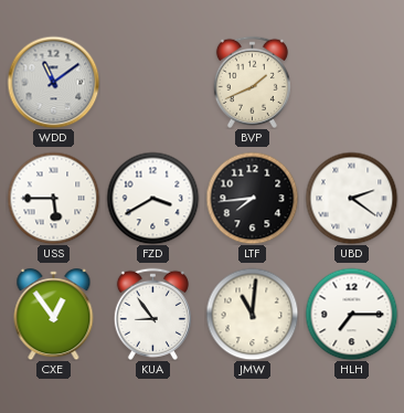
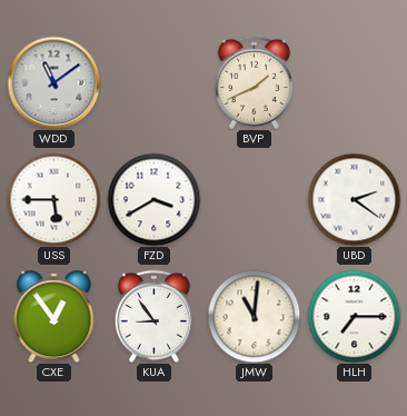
LTF: 7:44 -> none (252, 198)
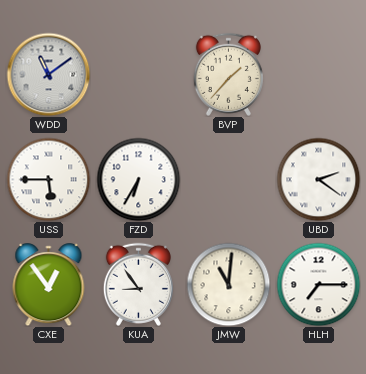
BVP: 1:41 -> 1:37 (228, 74)
FZD: 3:40 -> 6:35 (138, 179)
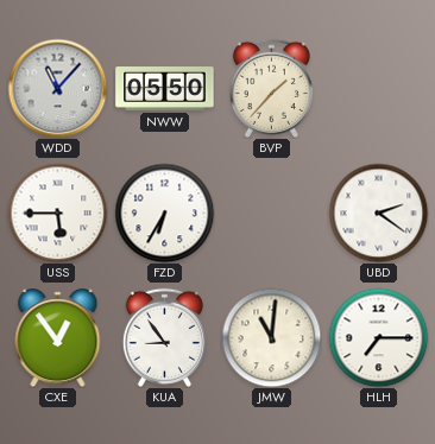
WDD: 11:09 -> 11:07 (57, 88)
NWW: none -> 05:50 (165, 89)
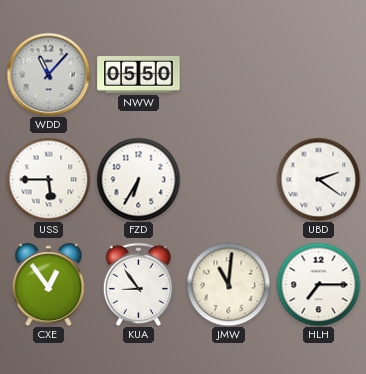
BVP: 1:37 -> none (271, 88)
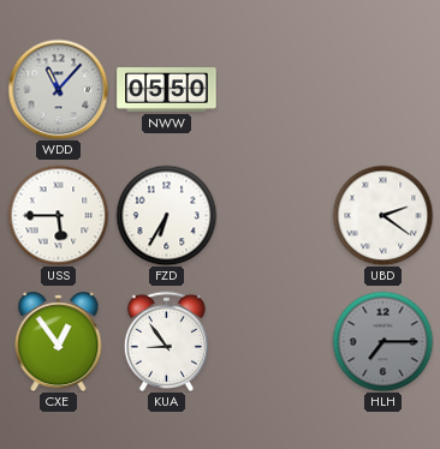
JMW: 11:01 -> none (228, 284)
HLH dial: white -> grey (382, 341)
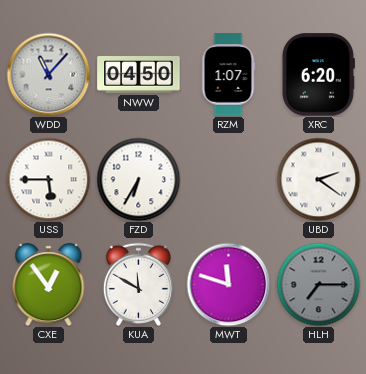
NWW: 05:50 -> 04:50 (139, 75)
RZM: none -> 1:07 (228, 75)
XRC: none -> 6:20 (318, 75)
KUA: 8:54 -> 11:50 (138, 284)
MWT: none -> 11:48 (228, 284)
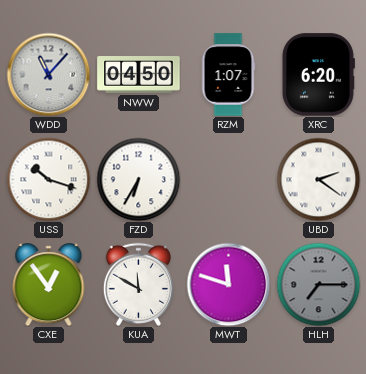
USS: 5:45 -> 10:18 (48, 179)
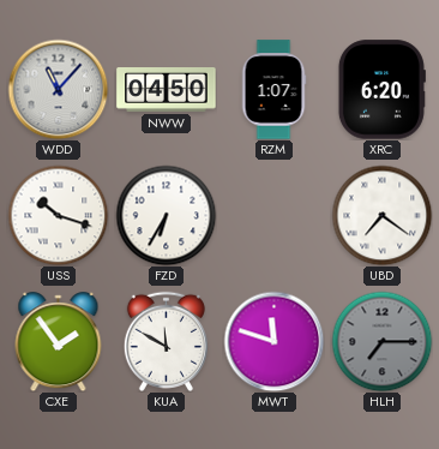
UBD: 2:21 -> 7:21 (381, 215)
CXE: 12:54 -> 1:54 (59, 342)
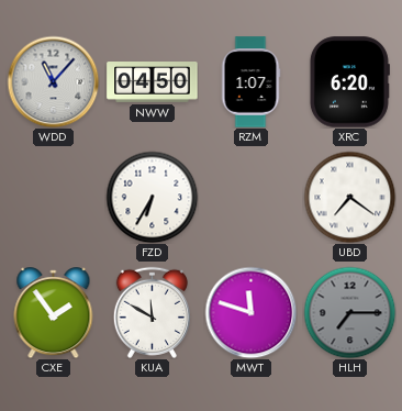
USS: 10:18 -> none (58, 215)
